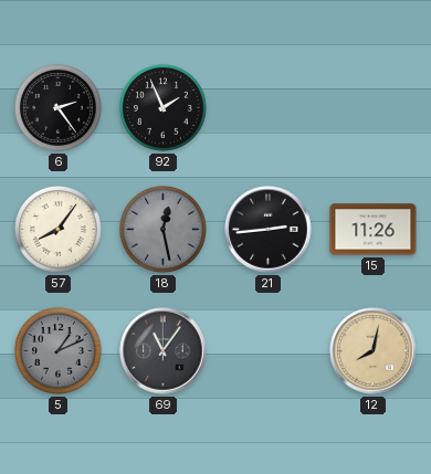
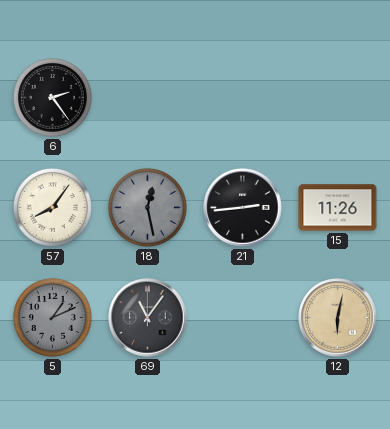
92: 1:56 -> none (162, 107)
12: 8:02 -> 6:02 (338, 318)
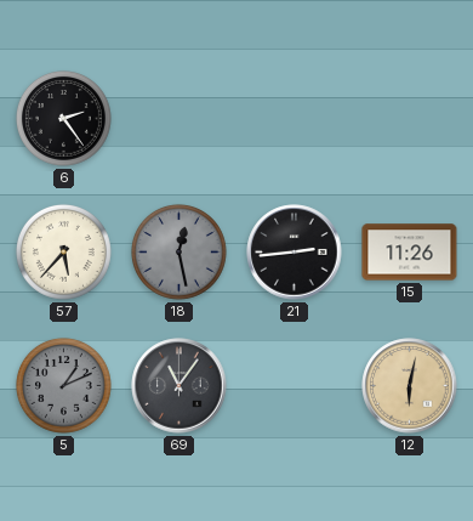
57: 8:06 -> 5:37 (63, 251)
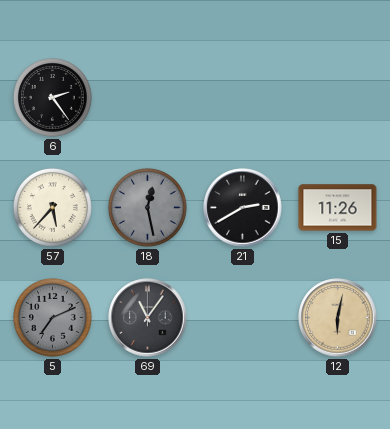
21: 2:44 -> 2:40 (243, 208)
5: 1:11 -> 7:11 (52, 317)
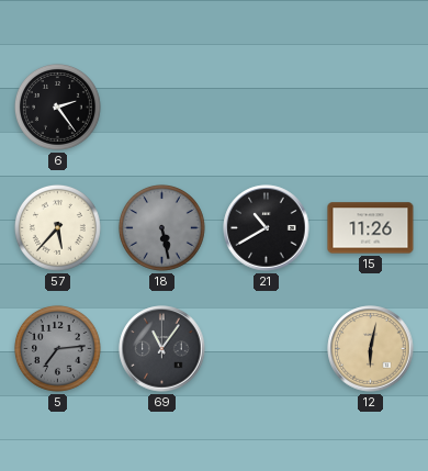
18: 12:28 -> 5:28 (161, 227)
21: 2:40 -> 10:40 (267, 228)
5: 7:11 -> 7:14 (57, 348)
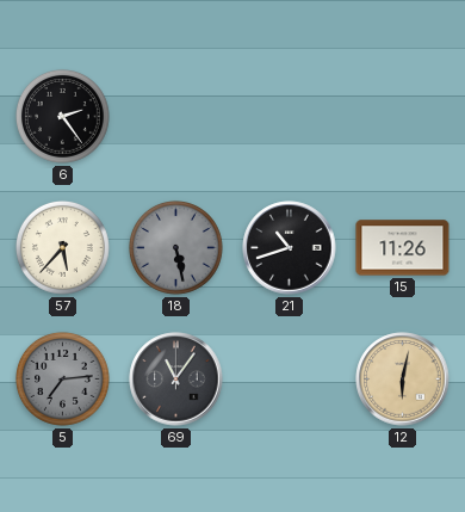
21: 10:40 -> 10:42 (290, 248)
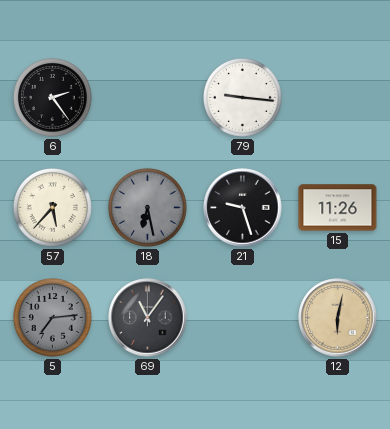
79: none -> 9:16 (242, 97)
18: 5:28 -> 6:28 (147, 207)
21: 10:42 -> 9:27 (243, 208)
